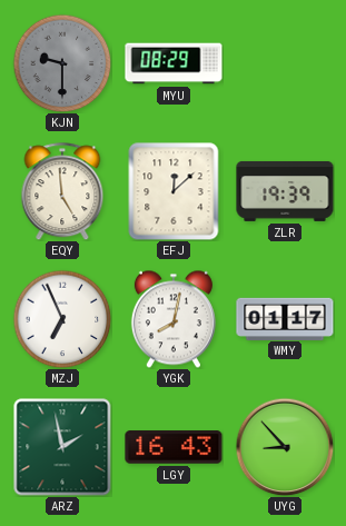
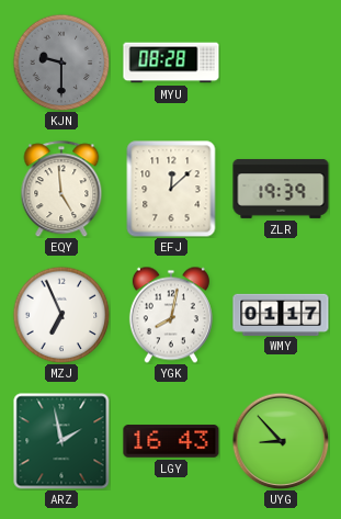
MYU: 08:29 -> 08:28 (171, 63)
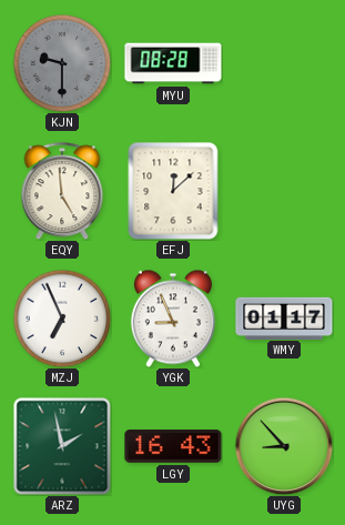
ZLR: 19:39 -> none (281, 189)
YGK: 8:02 -> 8:56 (173, 319)
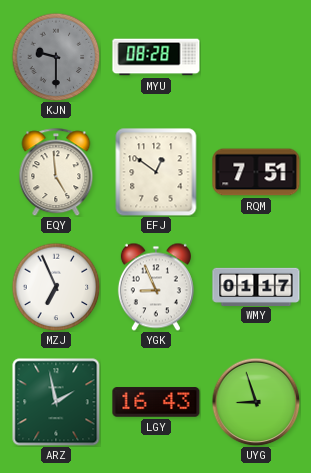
EFJ: 12:08 -> 12:51 (156, 172)
RQM: none -> 7:51 (256, 172)
UYG: 8:53 -> 8:57 (256, 402)
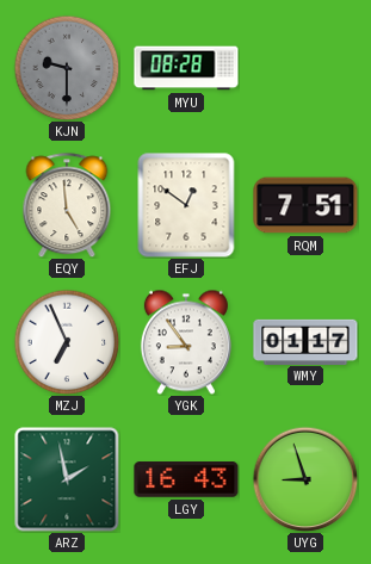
YGK: 8:56 -> 8:54 (186, 342)
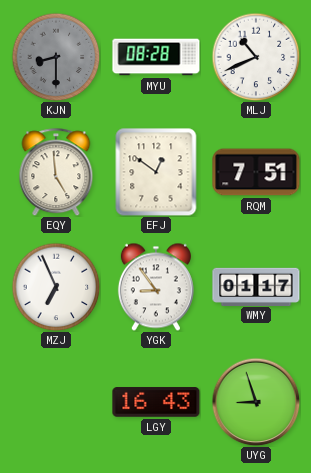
KJN: 9:30 -> 8:30 (56, 57)
MLJ: none -> 10:41 (256, 57)
ARZ: 1:58 -> none (67, 479)
